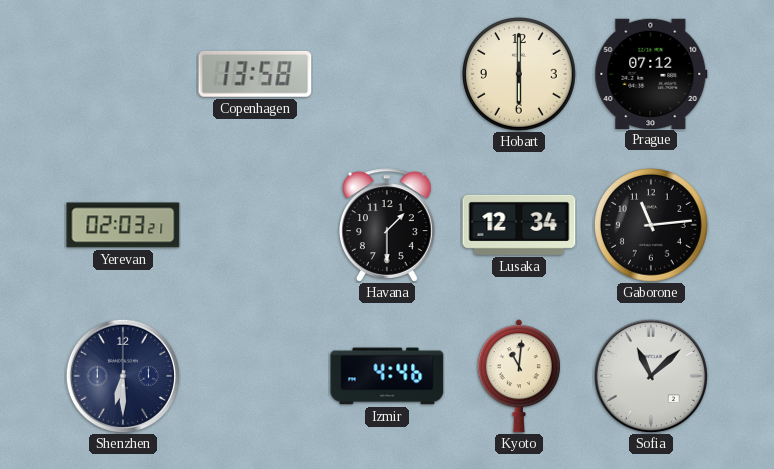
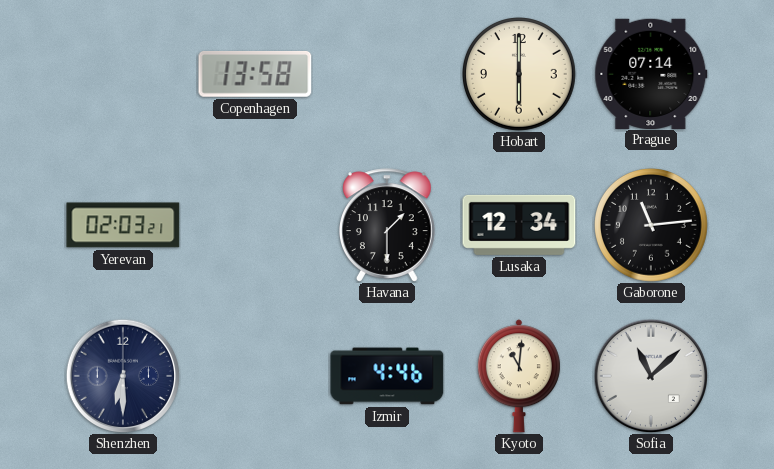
Prague: 07:12 -> 07:14 (651, 73)
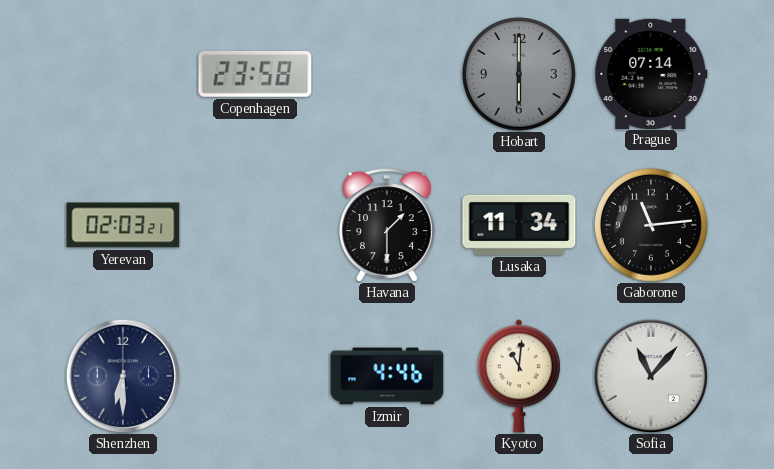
Copenhagen: 13:58 -> 23:58 (255, 74)
Hobart dial: cream -> grey (520, 75)
Lusaka: 12:34 -> 11:34 (519, 225)
Sofia: 11:08 -> 11:07 (651, 376)
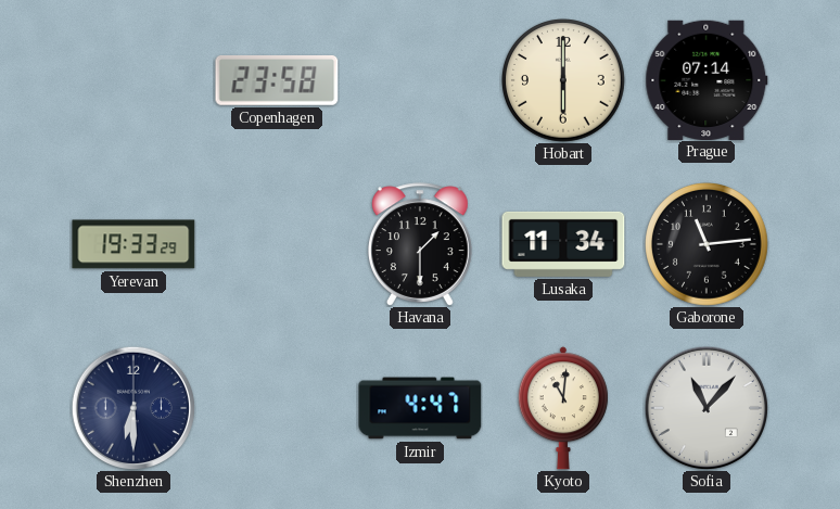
Hobart dial: grey -> cream (564, 81)
Yerevan: 02:03 -> 19:33 (133, 244)
Izmir: 4:46 -> 4:47 (420, 408)
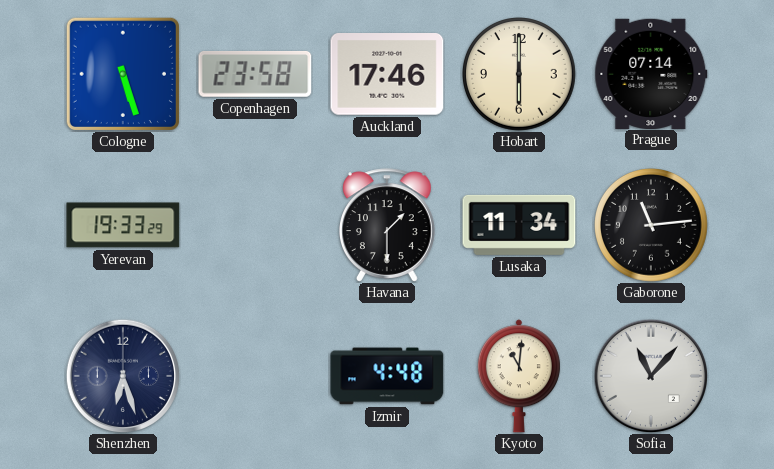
Cologne: none -> 5:27 (123, 74)
Auckland: none -> 17:46 (387, 75)
Shenzhen: 6:30 -> 6:27 (123, 376)
Izmir: 4:47 -> 4:48 (387, 376)
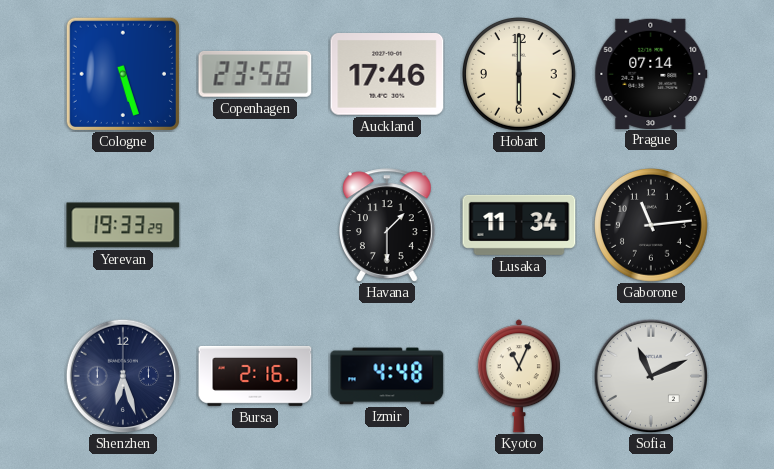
Bursa: none -> 2:16 (255, 376)
Kyoto: 11:01 -> 11:04 (519, 376)
Sofia: 11:07 -> 11:11 (651, 376)
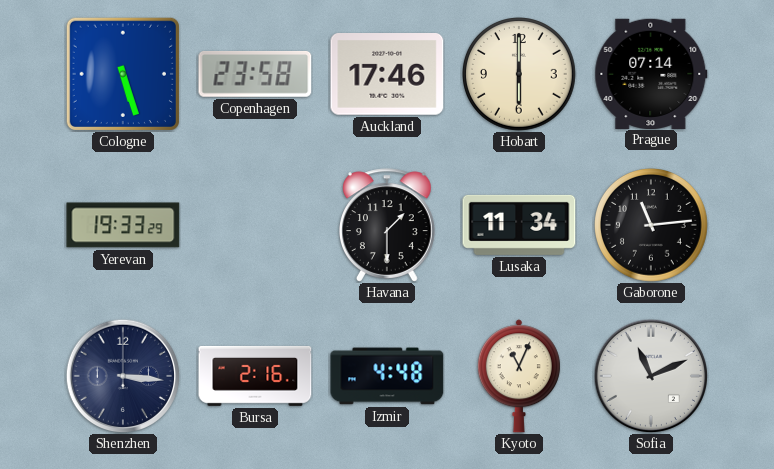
Shenzhen: 6:27 -> 3:16 (123, 376)
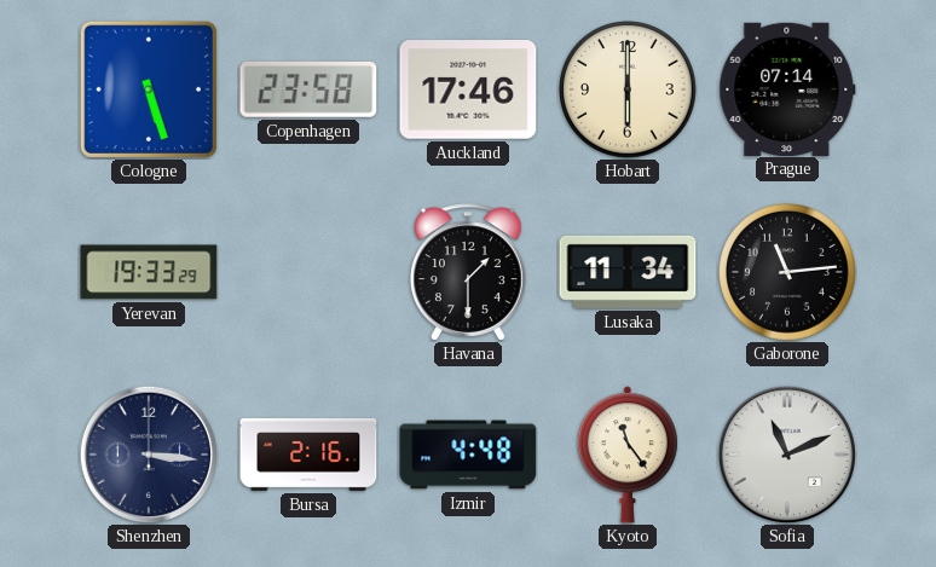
Kyoto: 11:04 -> 11:24 (628, 455)
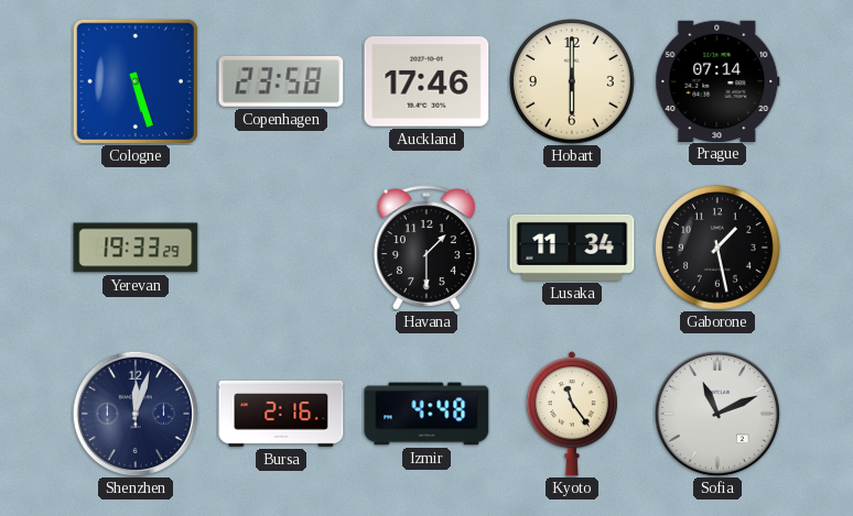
Gaborone: 11:14 -> 1:28 (719, 249)
Shenzhen: 3:16 -> 12:03 (136, 414)
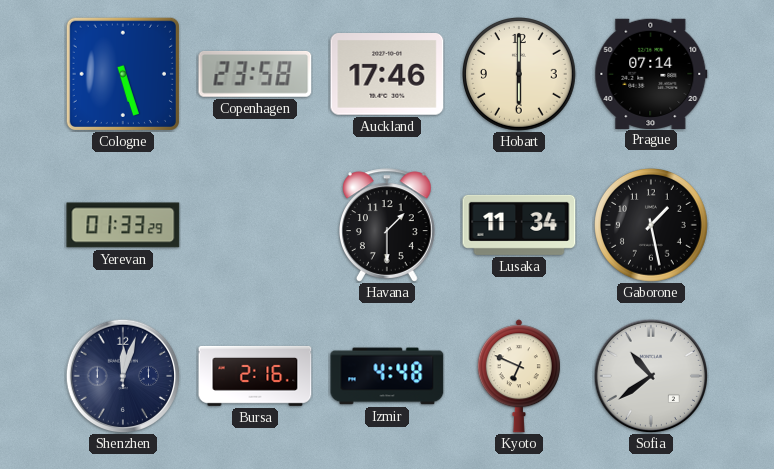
Yerevan: 19:33 -> 01:33 (123, 225)
Kyoto: 11:24 -> 6:49 (519, 376)
Sofia: 11:11 -> 10:39 (651, 376)
